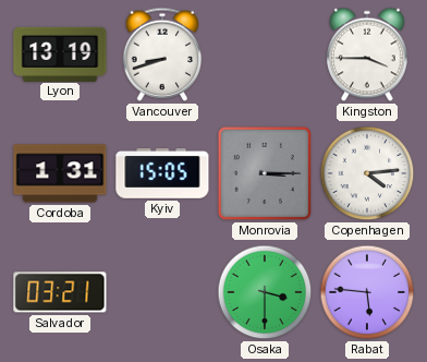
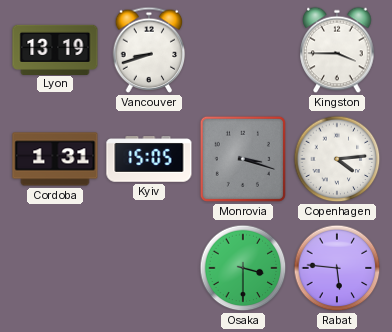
Monrovia: 3:15 -> 3:18 (243, 159)
Salvador: 03:21 -> none (60, 292)
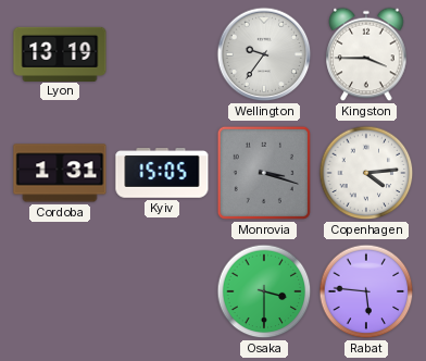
Vancouver: 8:42 -> none (149, 50)
Wellington: none -> 9:36 (264, 54)
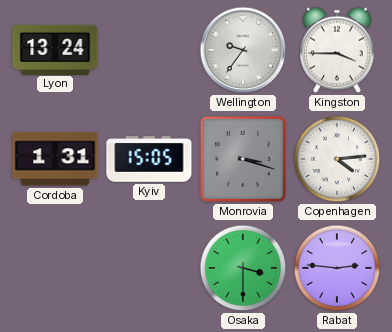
Lyon: 13:19 -> 13:24 (55, 49)
Rabat: 5:46 -> 2:46 (337, 268)
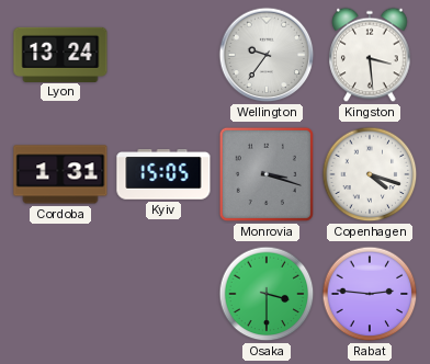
Kingston: 3:45 -> 3:29 (370, 55)
Copenhagen: 4:14 -> 4:18 (370, 174)
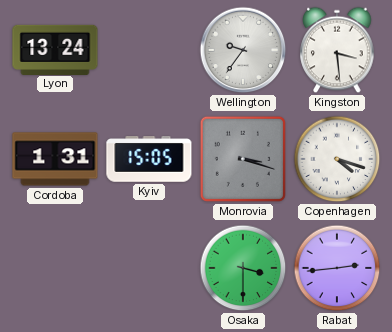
Rabat: 2:46 -> 2:44 (337, 268)
